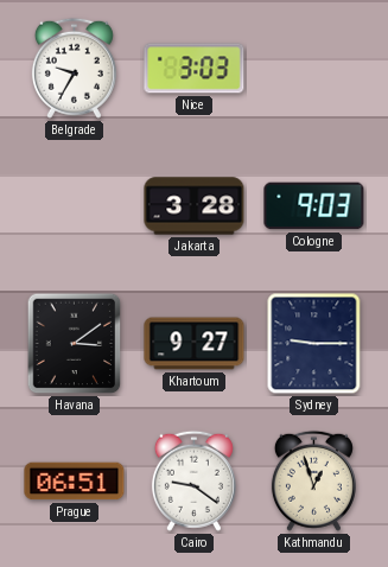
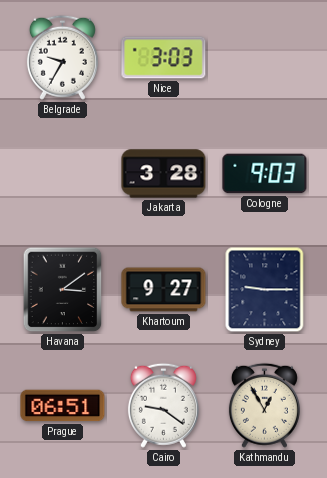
Kathmandu: 12:57 -> 12:55 (264, 405)
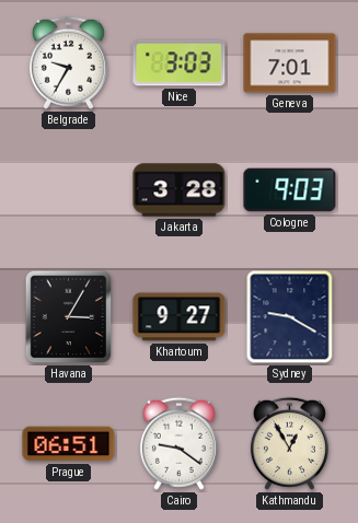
Geneva: none -> 7:01 (290, 63)
Havana: 3:09 -> 3:05 (69, 317)
Sydney: 9:15 -> 9:20 (290, 317)
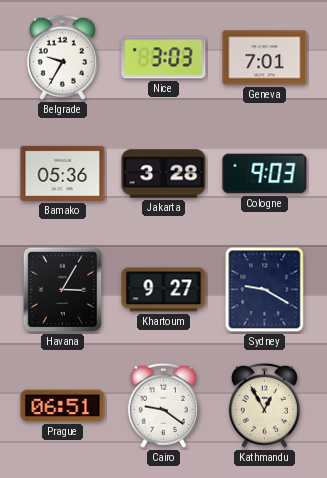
Bamako: none -> 05:36 (63, 173)
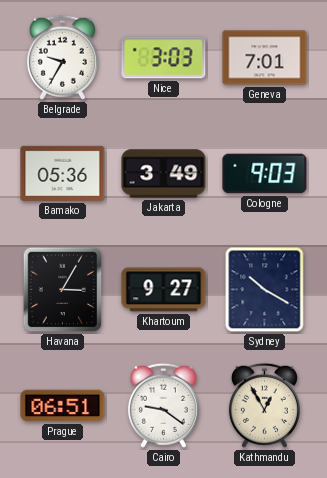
Jakarta: 3:28 -> 3:49 (164, 174)
Sydney: 9:20 -> 10:20 (265, 290)
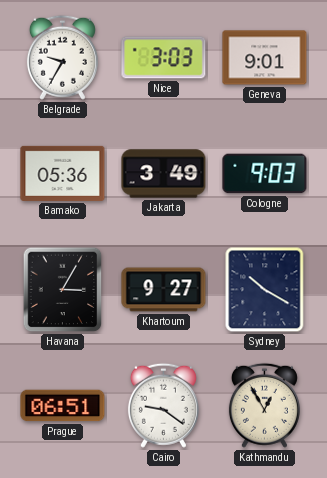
Geneva: 7:01 -> 9:01 (265, 58)
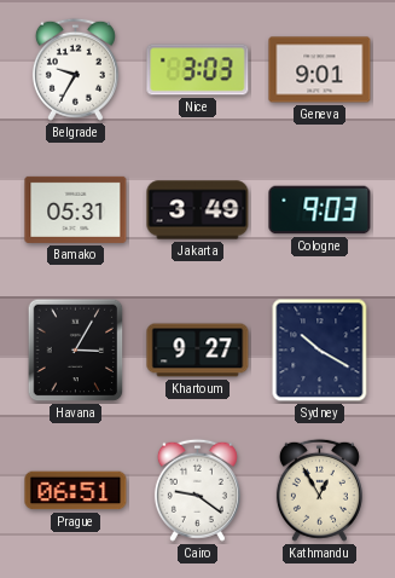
Bamako: 05:36 -> 05:31 (76, 209)
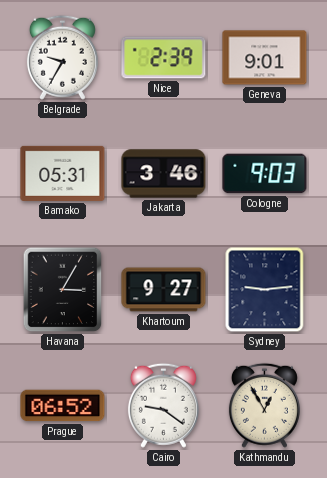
Nice: 3:03 -> 2:39 (164, 58)
Jakarta: 3:49 -> 3:46 (164, 174)
Sydney: 10:20 -> 9:14 (265, 290)
Prague: 06:51 -> 06:52 (63, 406)
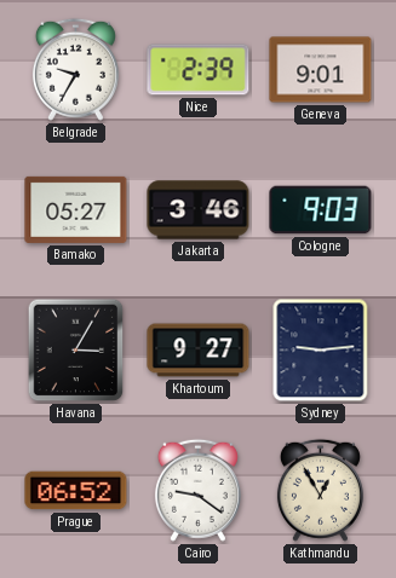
Bamako: 05:31 -> 05:27 (76, 209)
